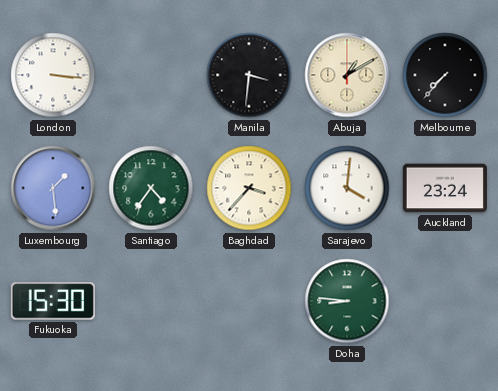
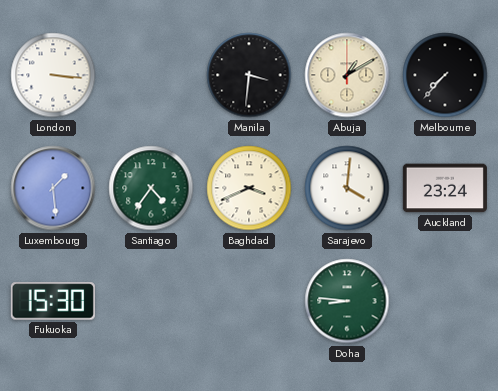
Baghdad: 3:37 -> 3:41 (249, 188)
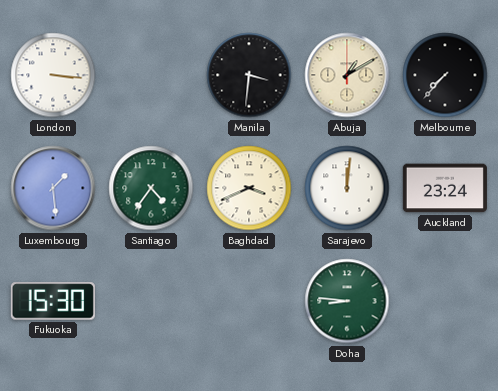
Sarajevo: 4:01 -> 12:01 (347, 188)
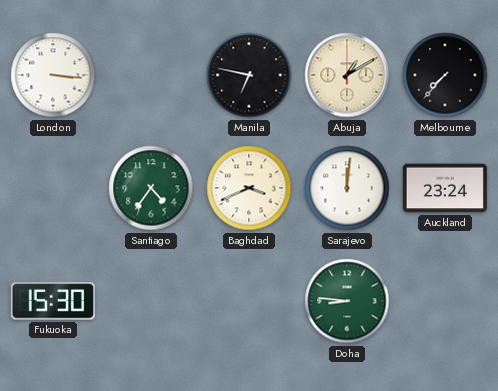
Manila: 3:31 -> 6:47 (249, 75)
Luxembourg: 1:29 -> none (53, 188)
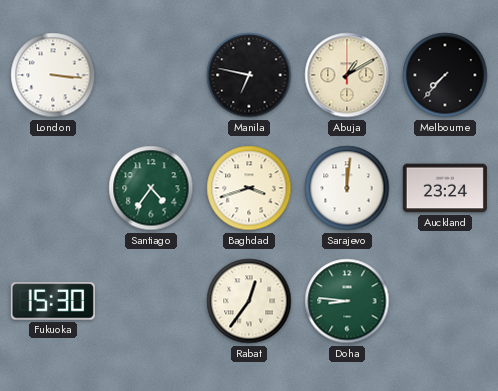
Baghdad: 3:41 -> 3:42 (249, 188)
Rabat: none -> 12:36 (249, 301)
